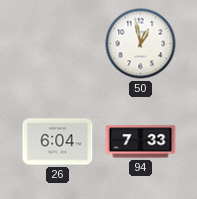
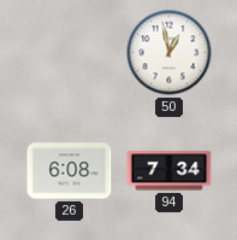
26: 6:04 -> 6:08 (70, 171)
94: 7:33 -> 7:34 (170, 171)
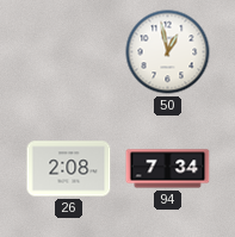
26: 6:08 -> 2:08 (69, 169)
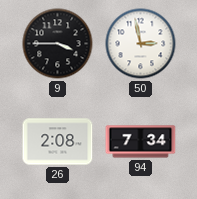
9: none -> 3:45 (58, 44)
50: 12:58 -> 2:58 (141, 44)
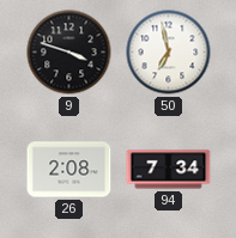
9: 3:45 -> 3:48 (69, 53)
50: 2:58 -> 6:58 (169, 53)
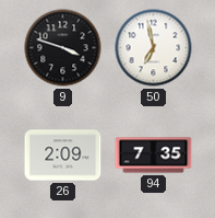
26: 2:08 -> 2:09 (63, 156)
94: 7:34 -> 7:35 (154, 156)
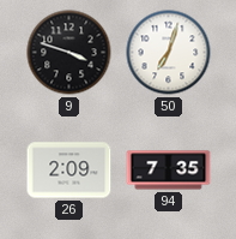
50: 6:58 -> 7:03 (169, 53)
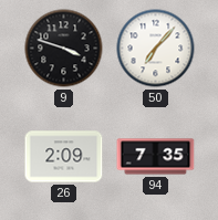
50: 7:03 -> 7:07 (156, 49)
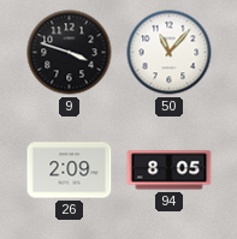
50: 7:07 -> 11:07 (170, 53)
94: 7:35 -> 8:05 (170, 171)
